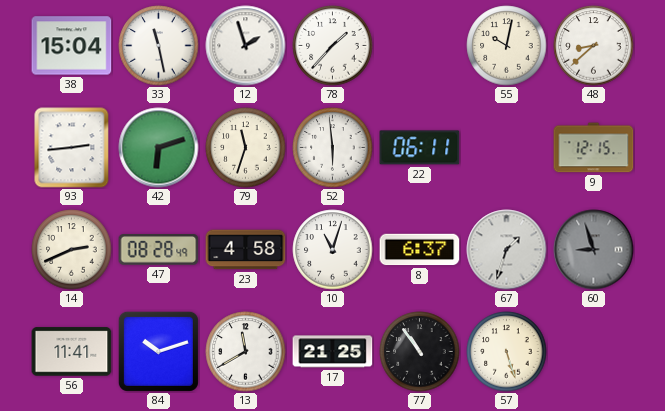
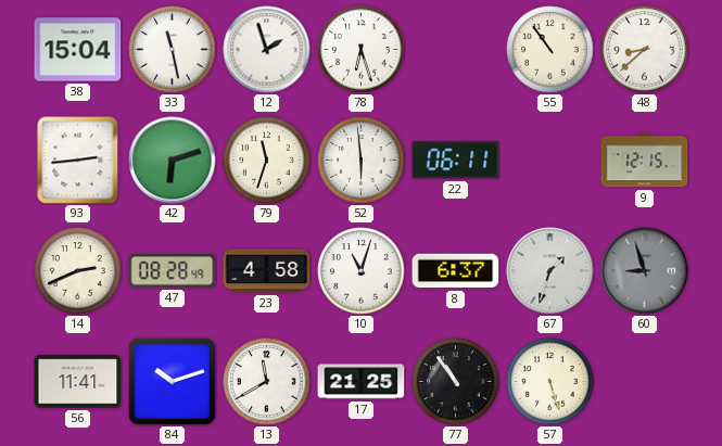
78: 1:37 -> 6:27 (362, 50)
55: 10:02 -> 10:54 (550, 50)
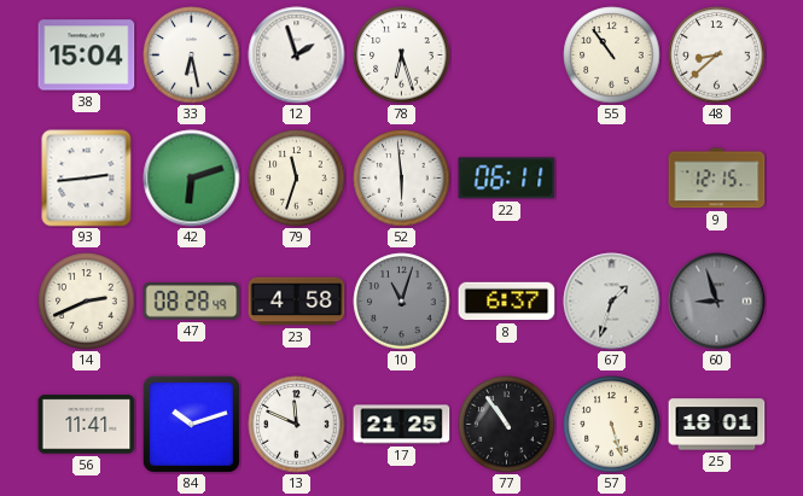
33: 11:28 -> 6:28 (192, 56)
10 dial: white -> grey (402, 302)
13: 11:40 -> 11:49 (297, 425)
25: none -> 18:01 (717, 425)
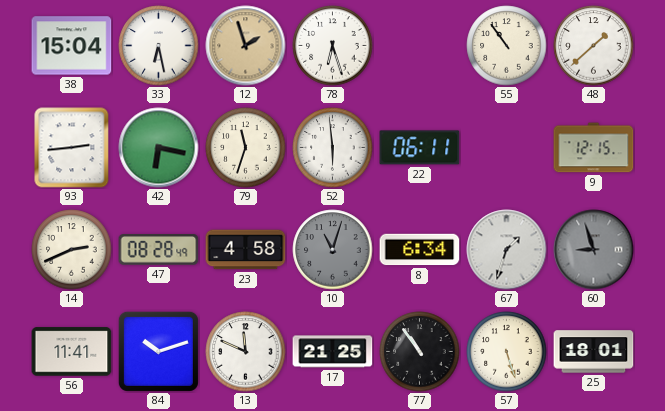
12 dial: white -> champagne (246, 46)
48: 8:38 -> 1:38 (594, 46)
42: 6:12 -> 6:17 (159, 148)
8: 6:37 -> 6:34 (420, 250)
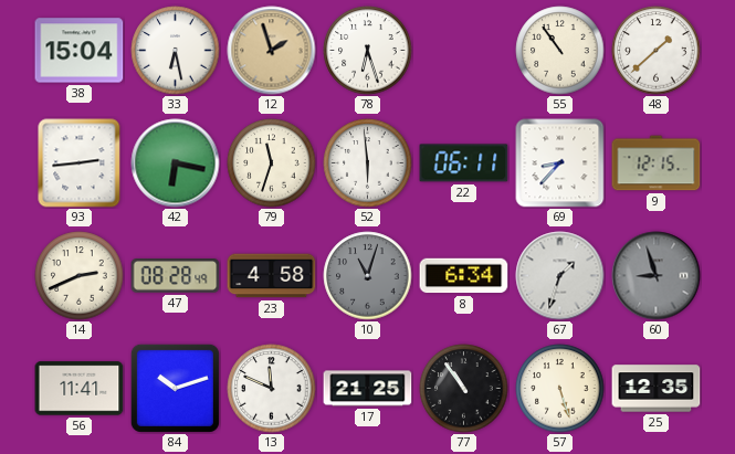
69: none -> 8:37 (560, 163)
25: 18:01 -> 12:35 (657, 389)
